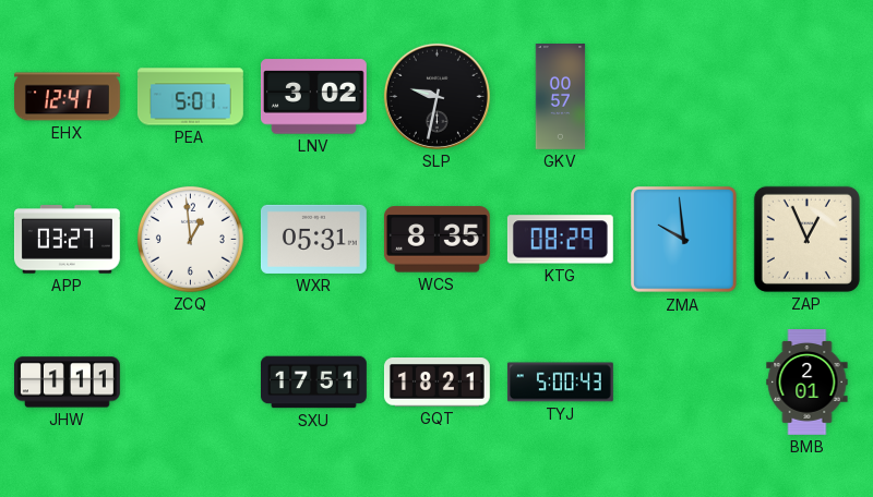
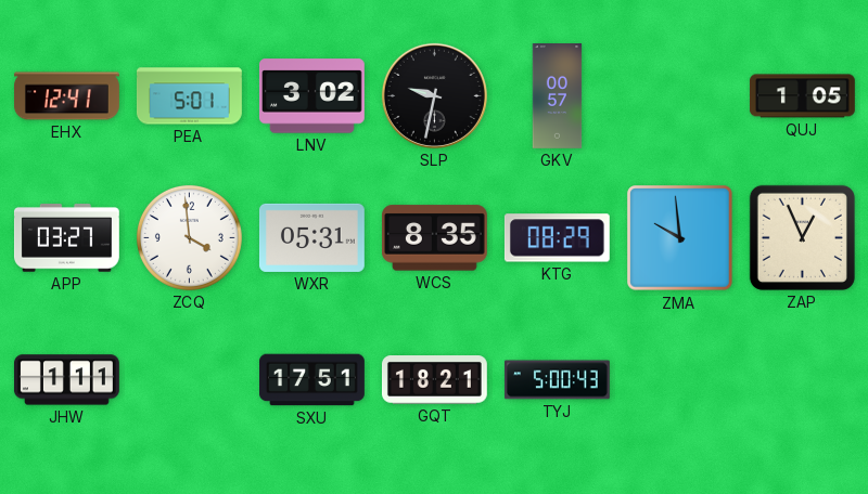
QUJ: none -> 1:05 (802, 96)
ZCQ: 12:59 -> 3:59 (189, 237)
BMB: 2:01 -> none (808, 383)
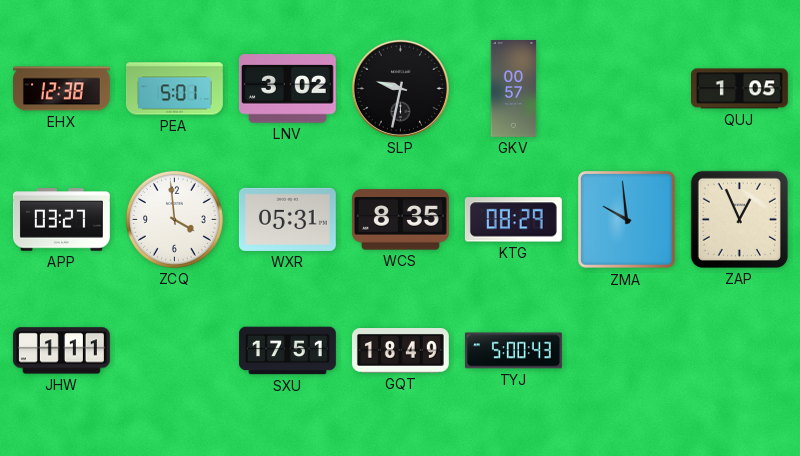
EHX: 12:41 -> 12:38 (62, 89)
GQT: 18:21 -> 18:49 (400, 351)
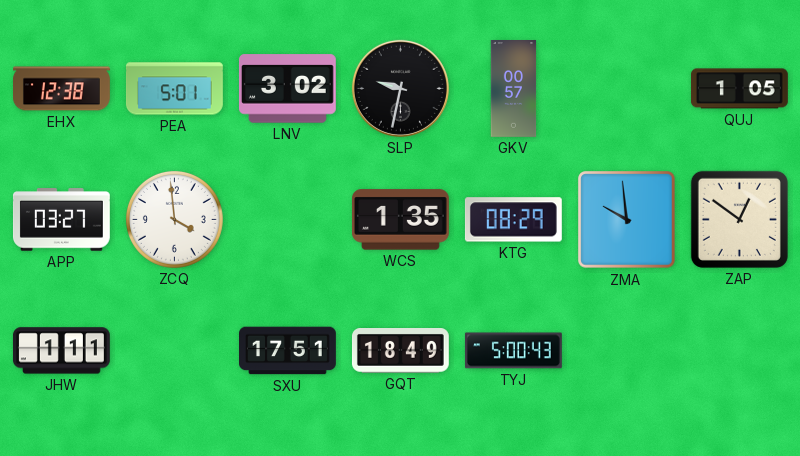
WXR: 05:31 -> none (287, 219)
WCS: 8:35 -> 1:35 (400, 220)
ZAP: 12:56 -> 12:51 (739, 219)
